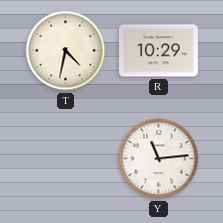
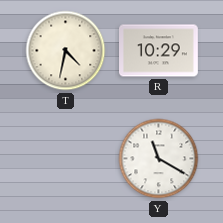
Y: 11:14 -> 11:20 (159, 159)
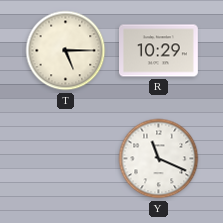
T: 4:32 -> 5:15 (66, 51)
Y: 11:20 -> 11:19 (159, 159)
